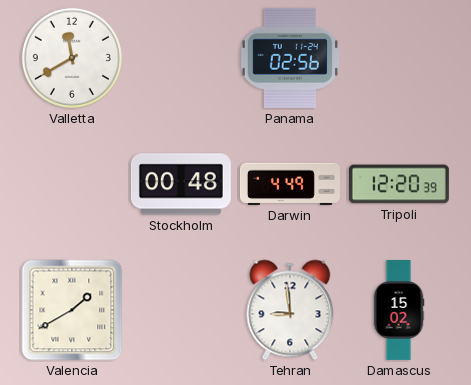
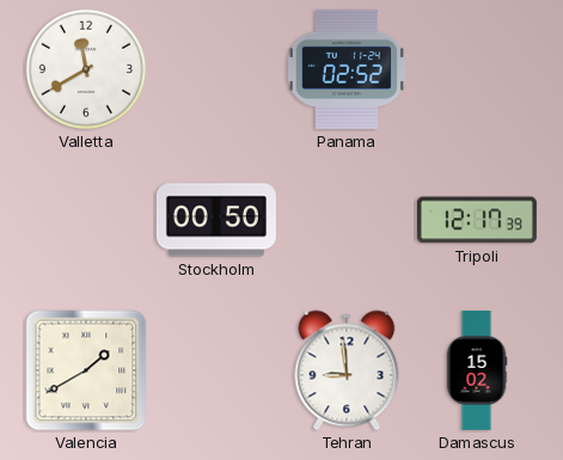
Panama: 02:56 -> 02:52 (347, 69)
Stockholm: 00:48 -> 00:50 (216, 220)
Darwin: 4:49 -> none (290, 184)
Tripoli: 12:20 -> 12:17 (477, 220)
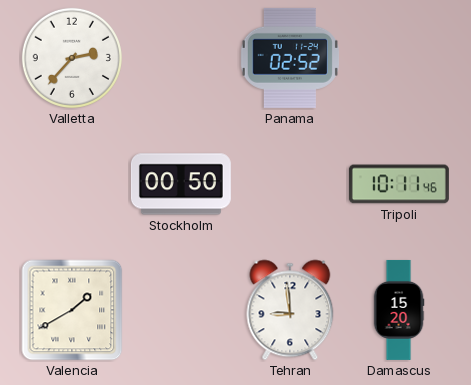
Valletta: 11:40 -> 2:37 (72, 58)
Tripoli: 12:17 -> 10:11 (399, 184)
Damascus: 15:02 -> 15:20 (399, 310)
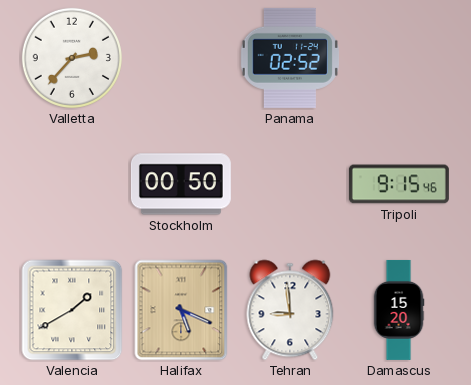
Tripoli: 10:11 -> 9:15 (399, 184)
Halifax: none -> 5:19 (181, 310)
